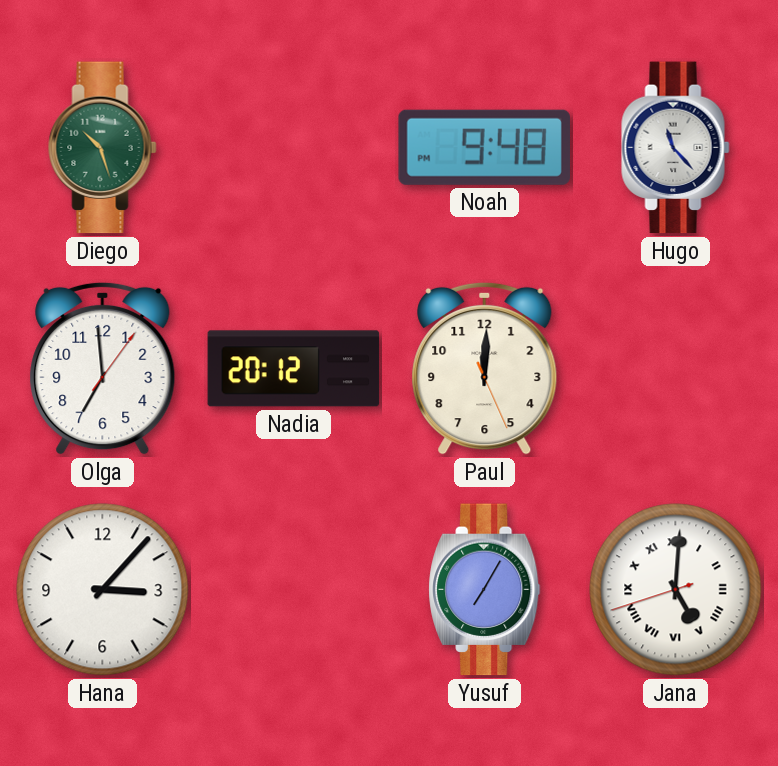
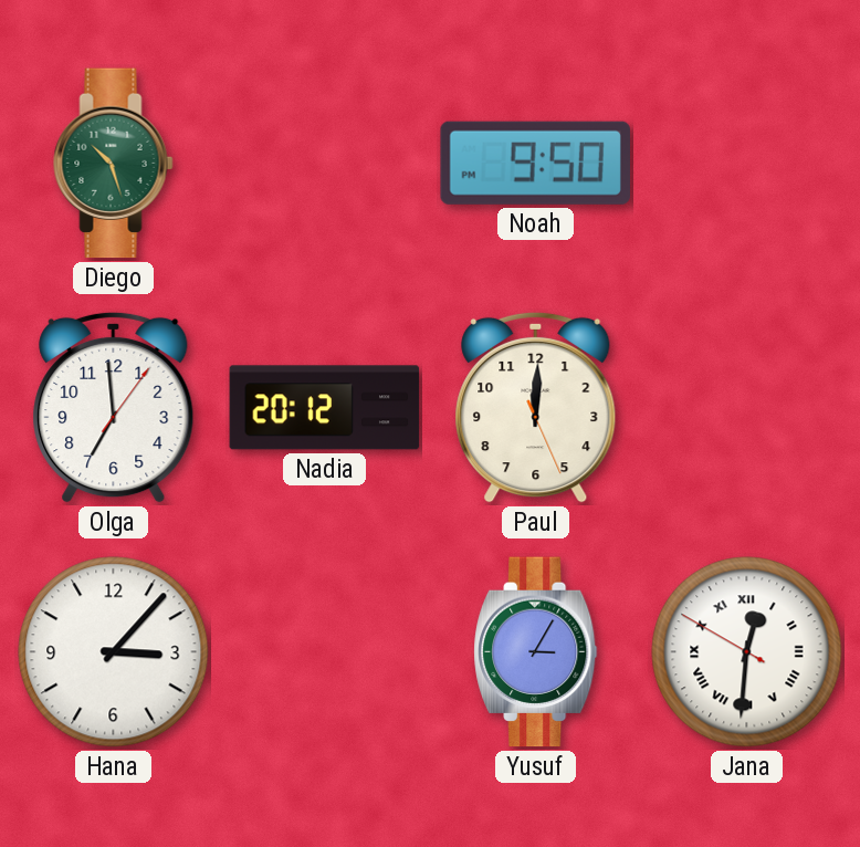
Noah: 9:48 -> 9:50 (535, 163)
Hugo: 11:23 -> none (676, 148)
Yusuf: 7:05 -> 3:05 (536, 652)
Jana: 5:00 -> 12:30 (747, 652)
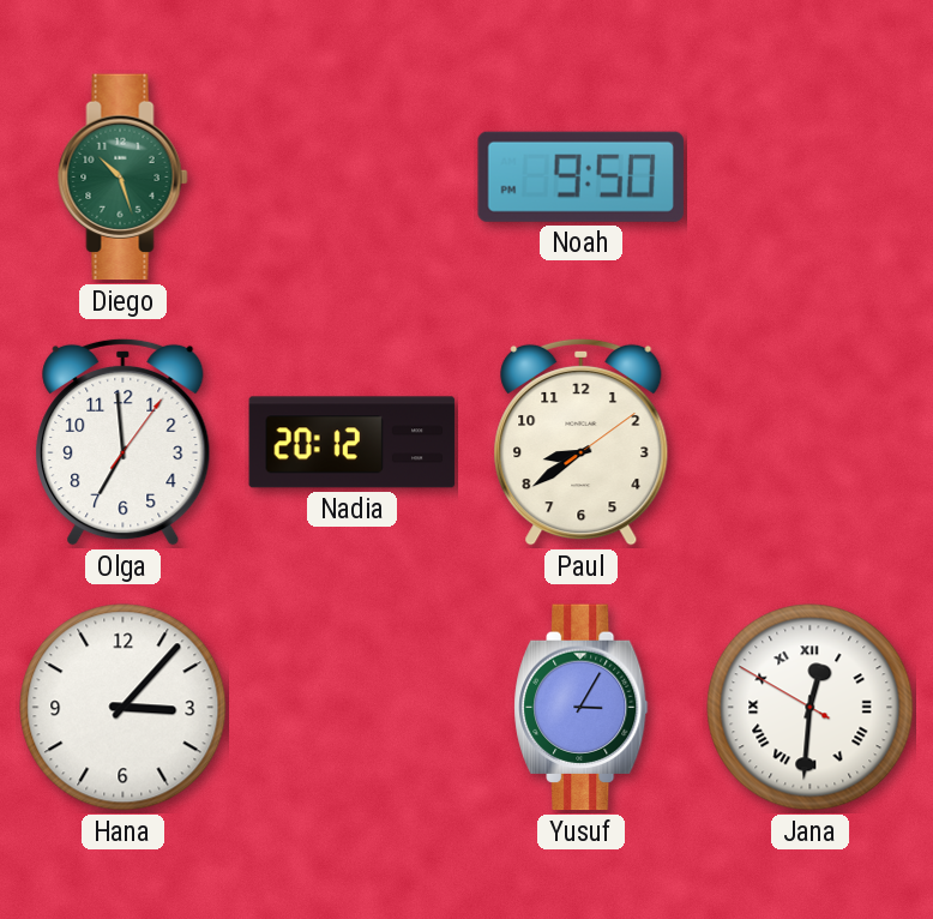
Paul: 12:00 -> 8:39 (582, 442)
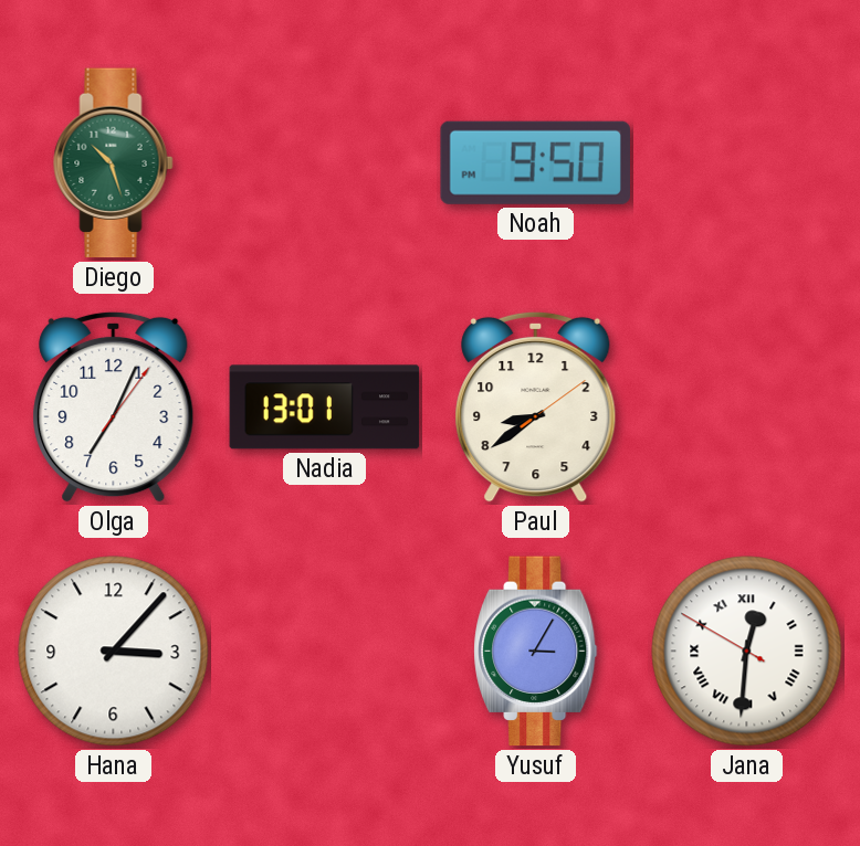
Olga: 6:59 -> 7:04 (114, 406)
Nadia: 20:12 -> 13:01 (325, 408)
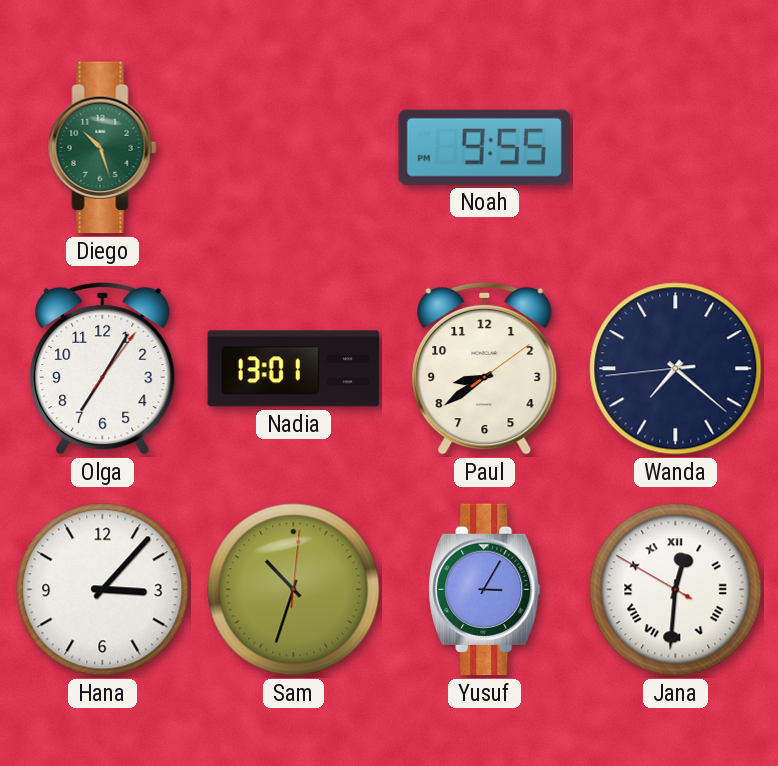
Noah: 9:50 -> 9:55 (484, 147)
Olga: 7:04 -> 7:05 (103, 368)
Wanda: none -> 7:21 (676, 369)
Sam: none -> 10:33 (294, 590)
